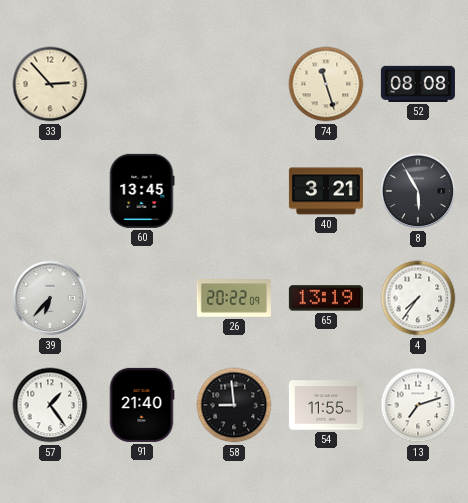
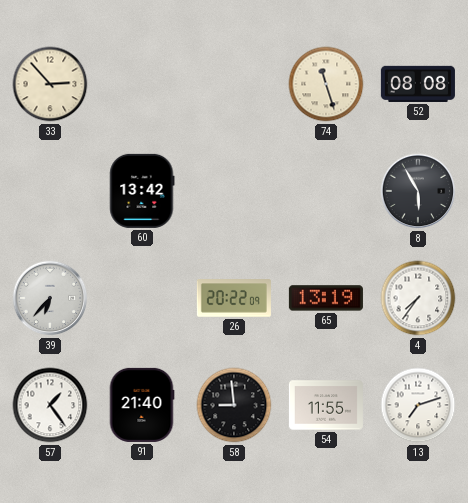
60: 13:45 -> 13:42 (142, 191)
40: 3:21 -> none (326, 191)
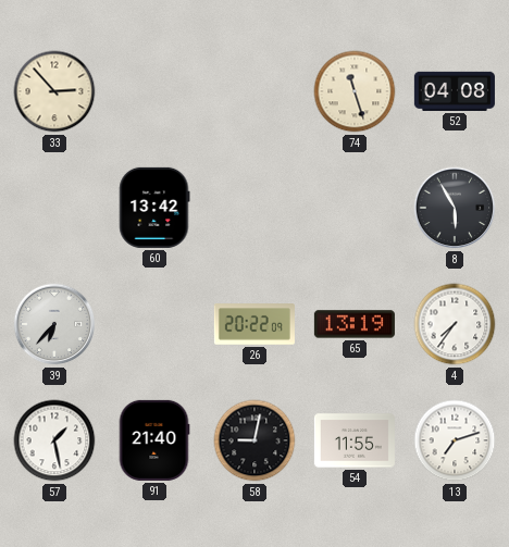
52: 08:08 -> 04:08 (455, 91)
57: 1:24 -> 1:28 (54, 440)
58: 8:59 -> 9:02 (254, 440)
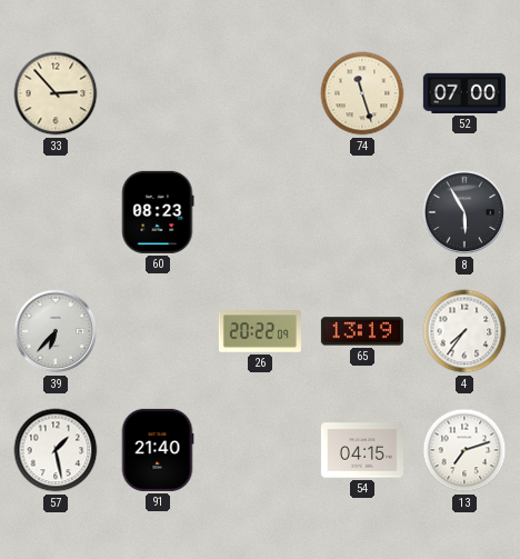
52: 04:08 -> 07:00 (464, 93)
60: 13:42 -> 08:23 (158, 212)
58: 9:02 -> none (254, 440)
54: 11:55 -> 04:15 (362, 450)
